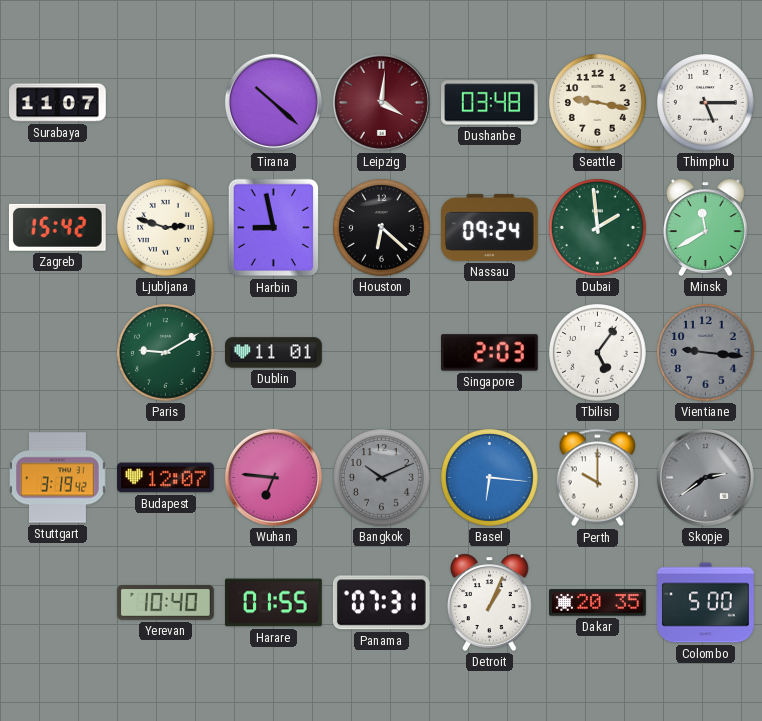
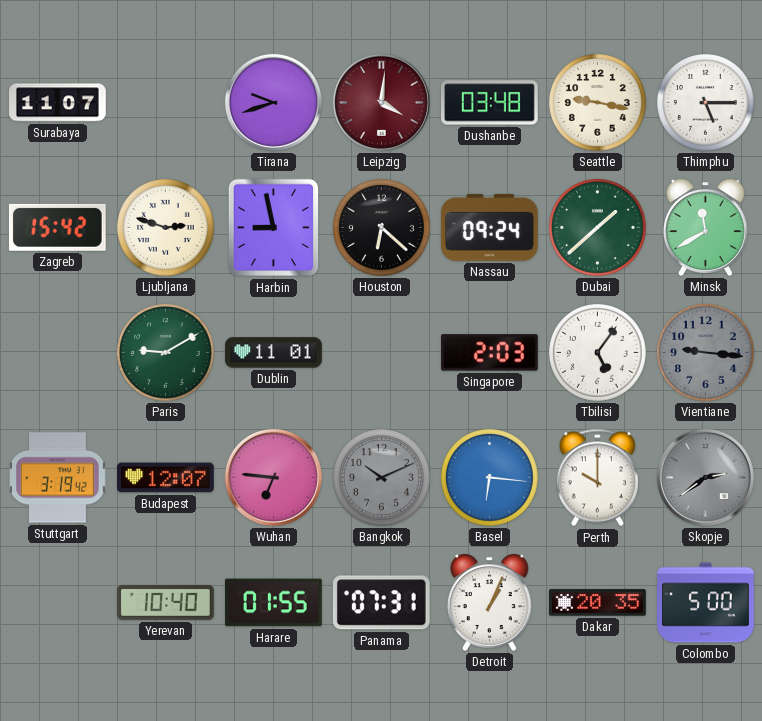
Tirana: 10:22 -> 9:42 (273, 102)
Dubai: 1:59 -> 1:38 (598, 228)
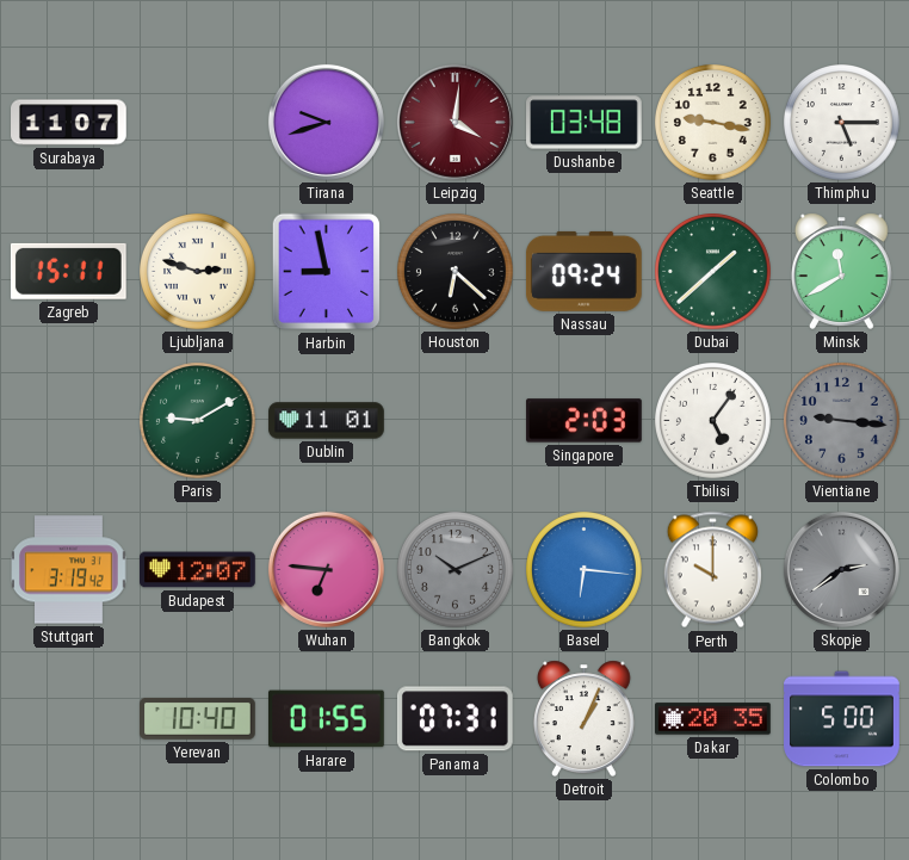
Zagreb: 15:42 -> 15:11 (68, 271)
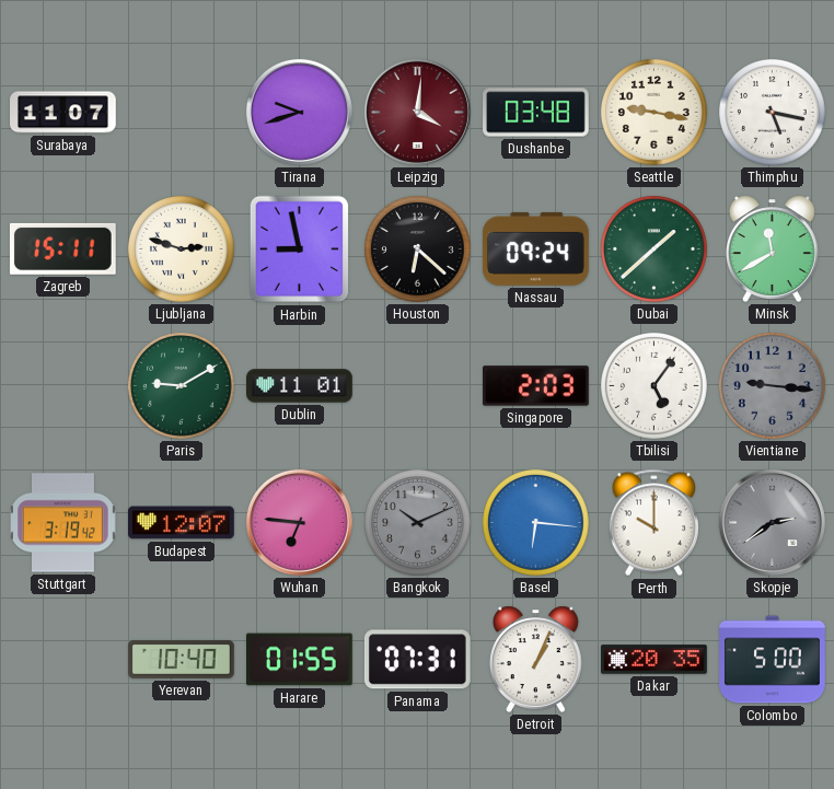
Thimphu: 5:15 -> 5:17 (773, 113)
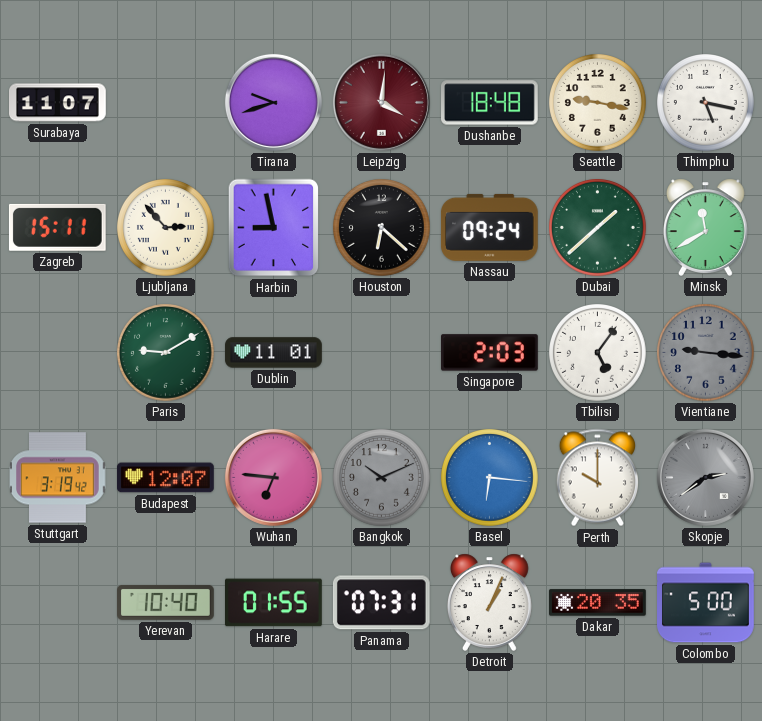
Dushanbe: 03:48 -> 18:48 (490, 103)
Ljubljana: 2:48 -> 2:53 (166, 228)
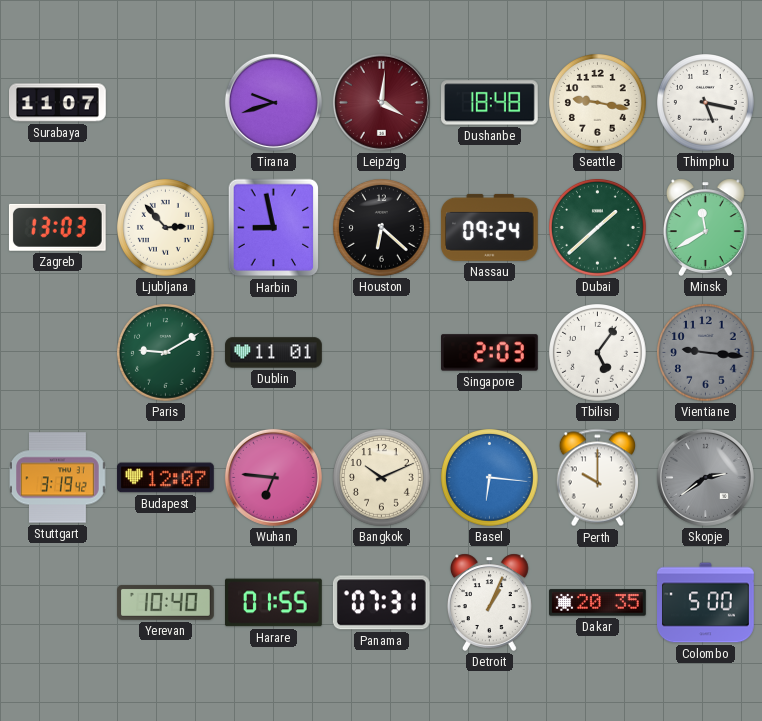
Zagreb: 15:11 -> 13:03 (57, 227)
Bangkok dial: grey -> cream (382, 478)
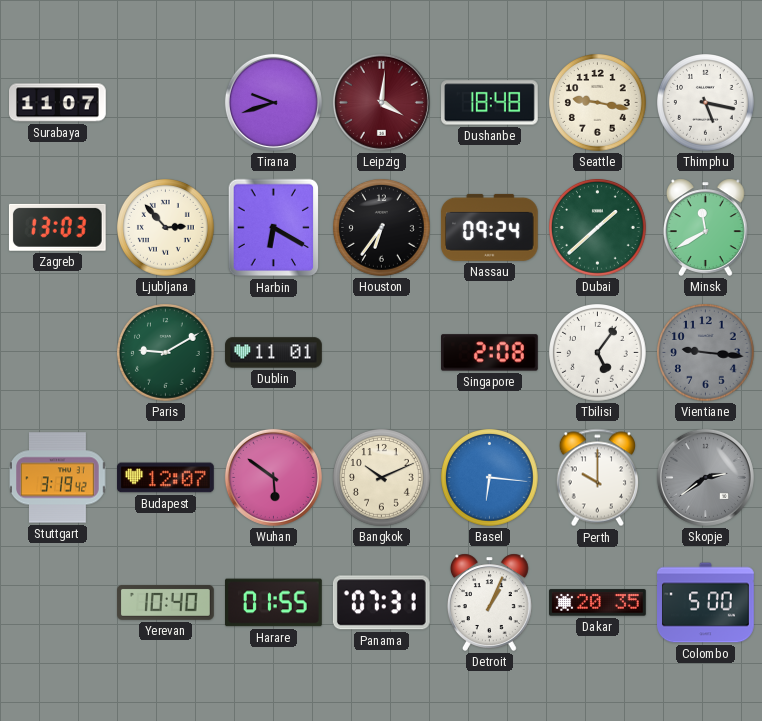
Harbin: 8:58 -> 6:20 (274, 228)
Houston: 6:22 -> 6:36 (382, 228)
Singapore: 2:03 -> 2:08 (490, 353)
Wuhan: 6:46 -> 5:51 (273, 477)
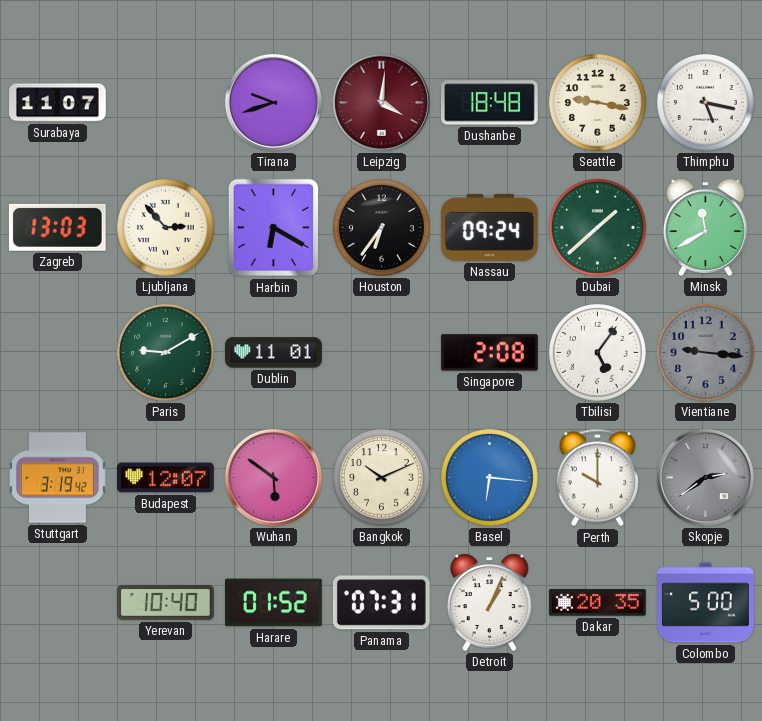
Harare: 01:55 -> 01:52 (274, 603)
